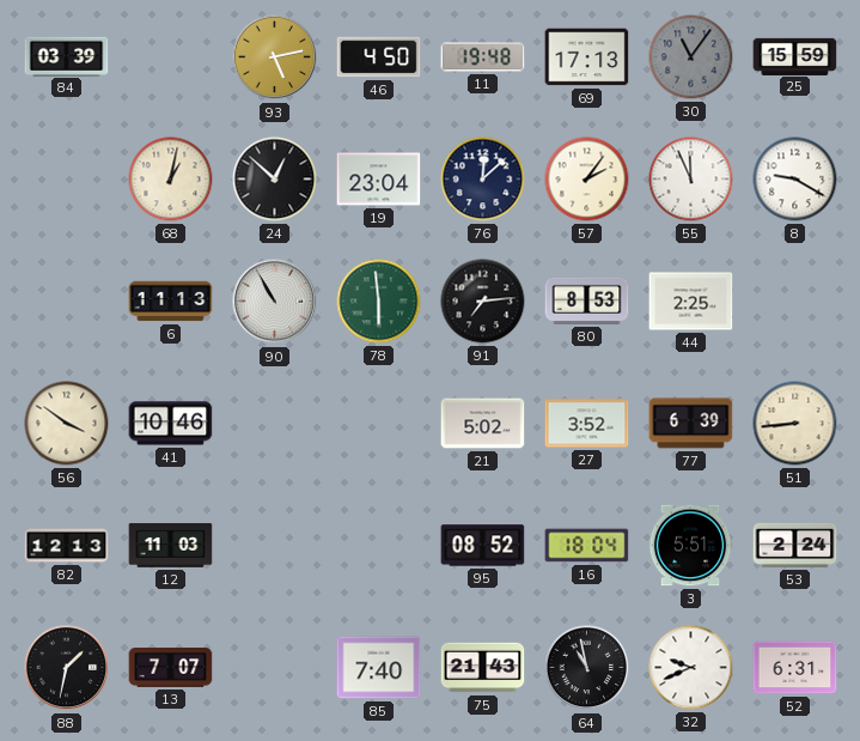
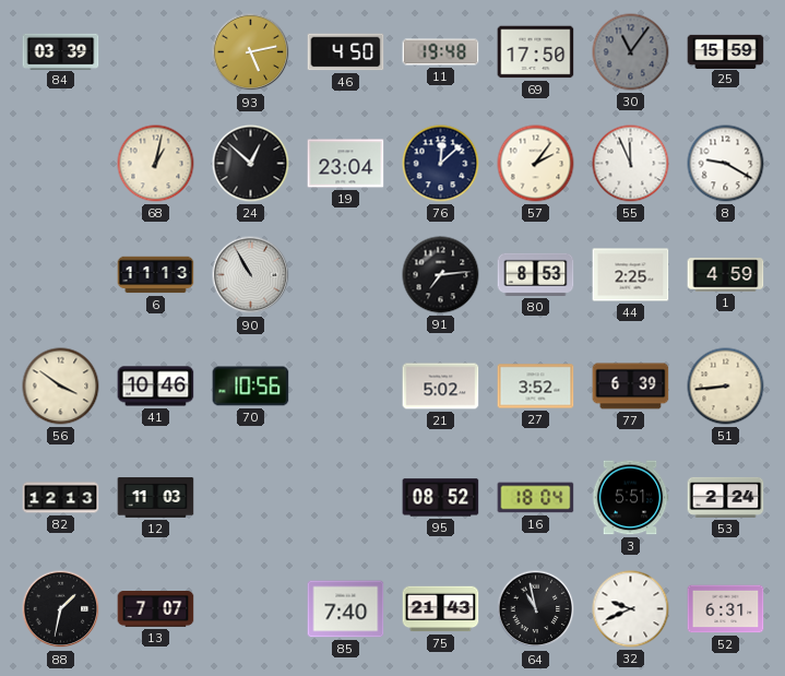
69: 17:13 -> 17:50 (536, 52)
78: 5:59 -> none (379, 302)
1: none -> 4:59 (726, 275)
70: none -> 10:56 (251, 387)
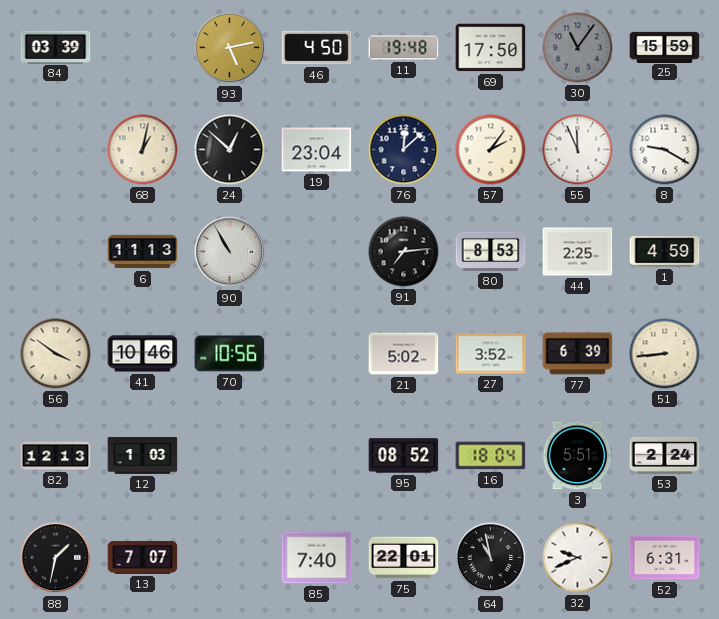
12: 11:03 -> 1:03 (143, 456)
75: 21:43 -> 22:01 (404, 558)
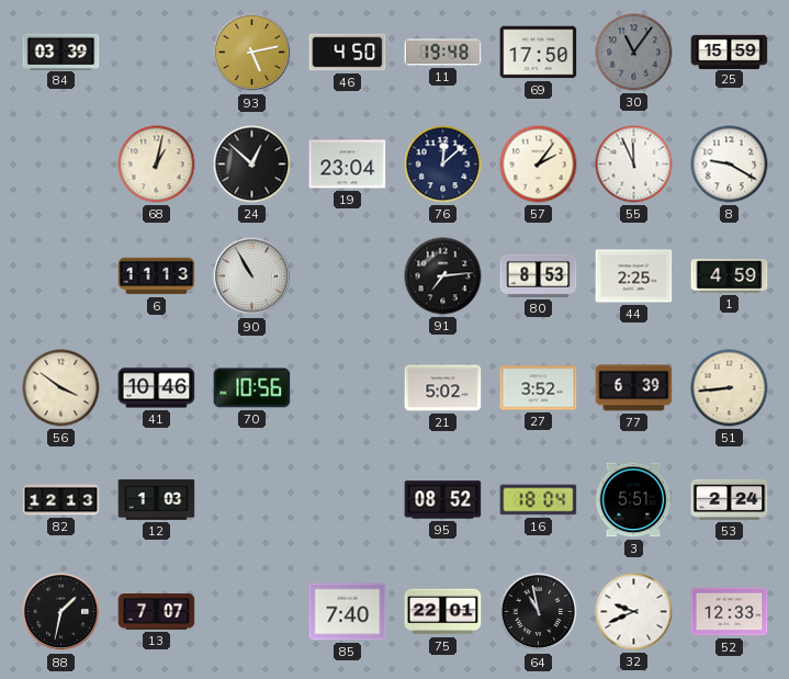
52: 6:31 -> 12:33 (730, 612)
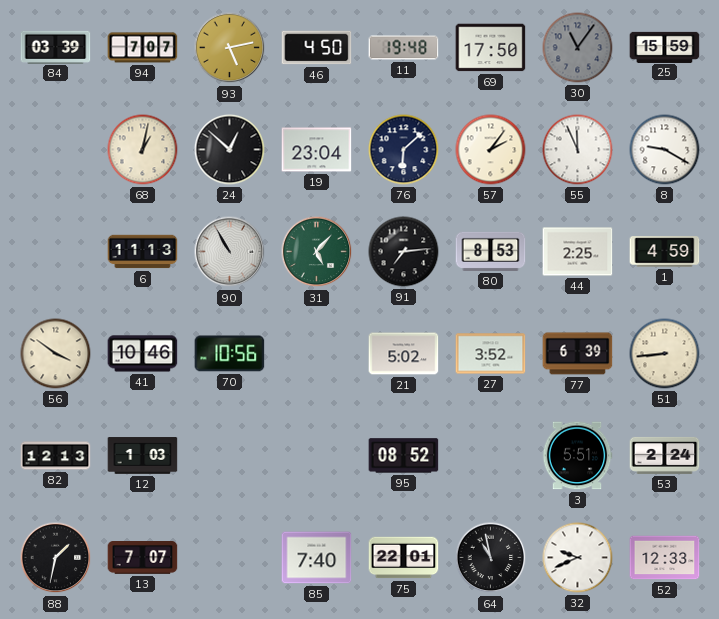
94: none -> 7:07 (143, 48)
76: 12:08 -> 6:08 (404, 150)
31: none -> 5:07 (317, 252)
16: 18:04 -> none (539, 500)
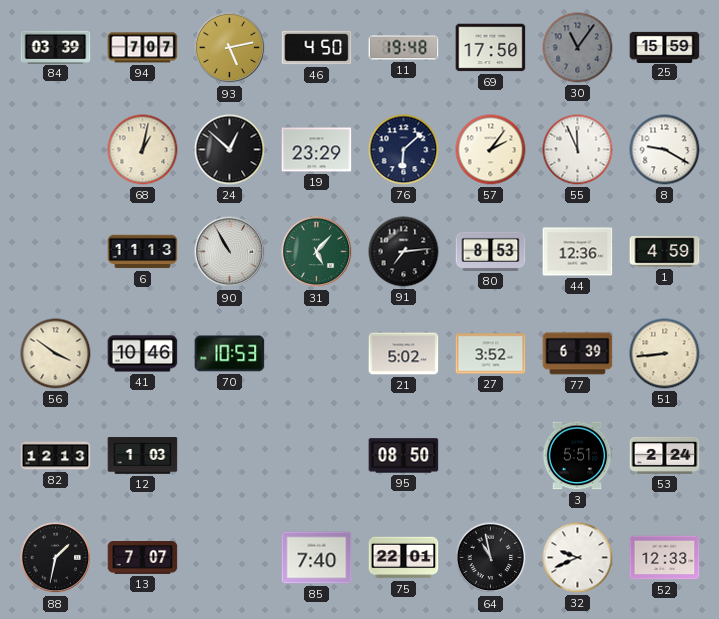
19: 23:04 -> 23:29 (317, 150)
44: 2:25 -> 12:36 (578, 252)
70: 10:56 -> 10:53 (230, 354)
95: 08:52 -> 08:50 (404, 456)
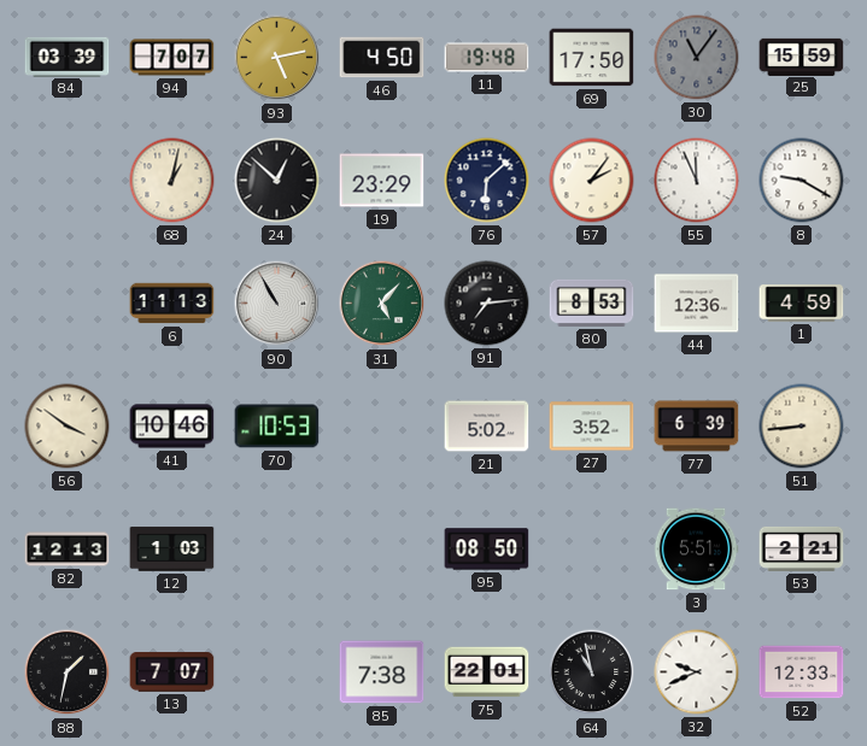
53: 2:24 -> 2:21 (802, 548)
85: 7:40 -> 7:38 (382, 672)
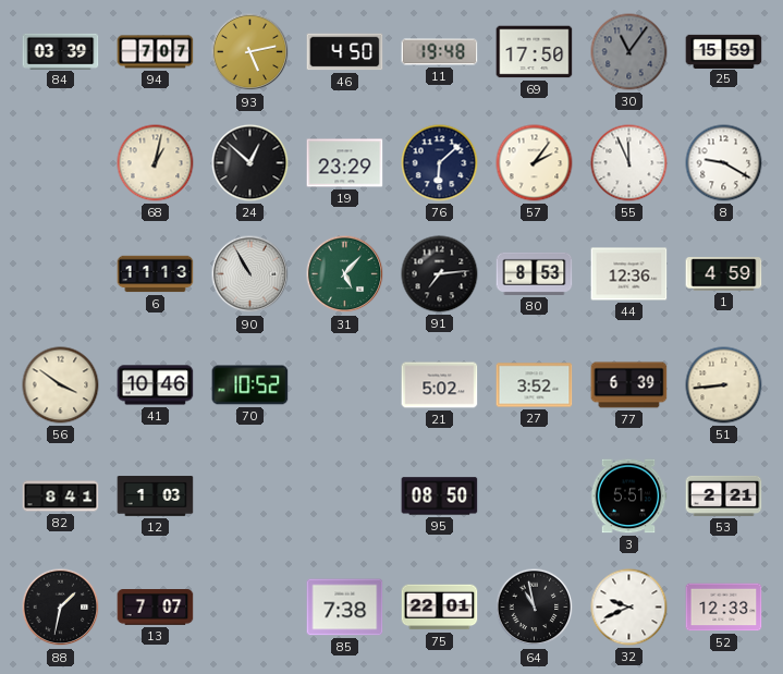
70: 10:53 -> 10:52 (250, 385)
82: 12:13 -> 8:41 (61, 497)
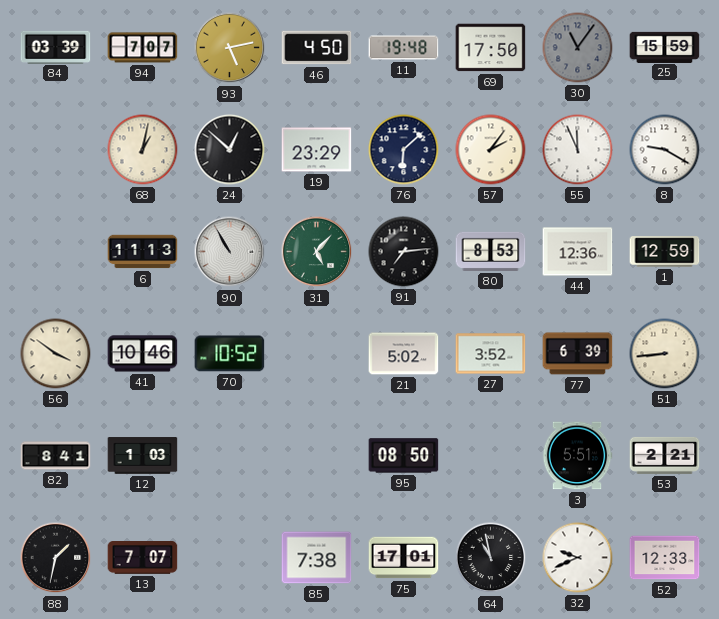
1: 4:59 -> 12:59 (665, 252)
75: 22:01 -> 17:01 (404, 558)
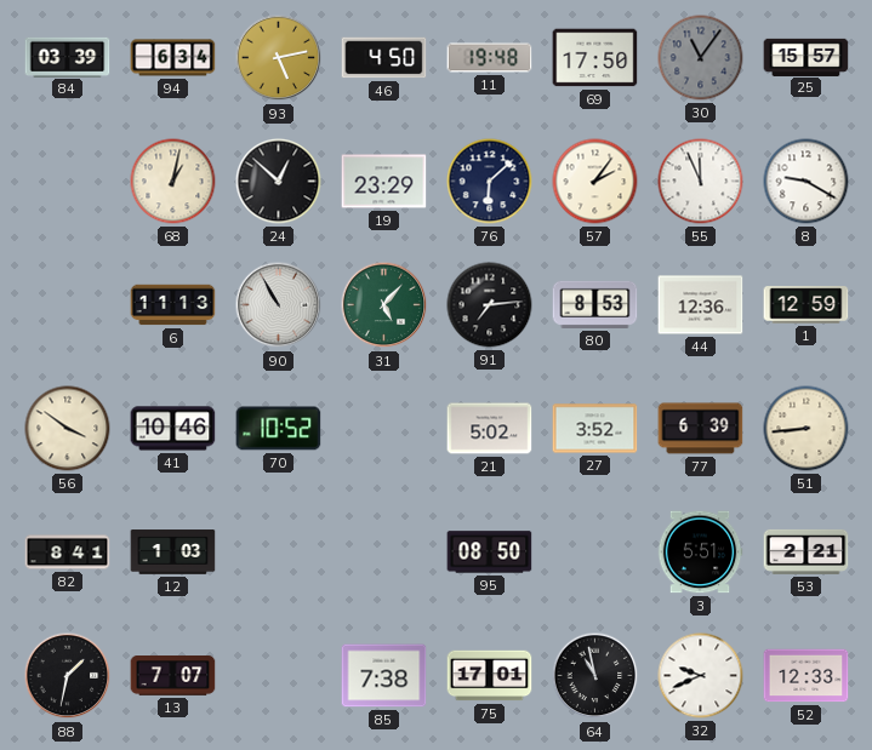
94: 7:07 -> 6:34 (173, 58)
25: 15:59 -> 15:57 (807, 57)
